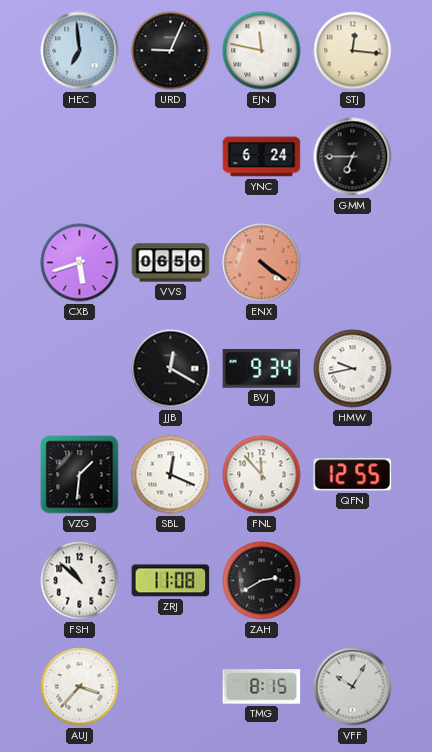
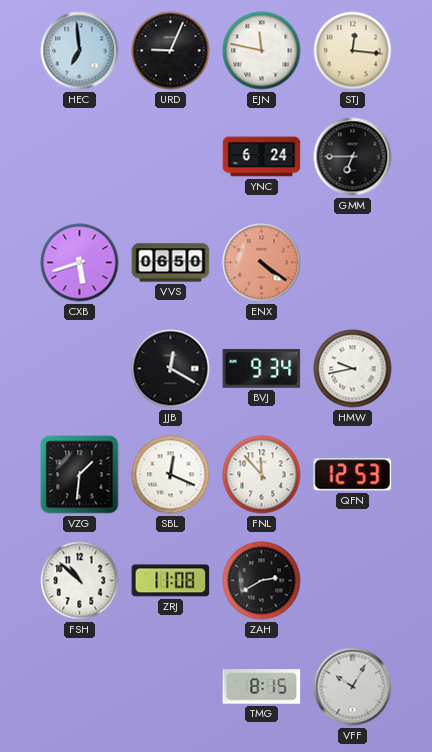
QFN: 12:55 -> 12:53 (353, 475)
AUJ: 3:37 -> none (80, 687)
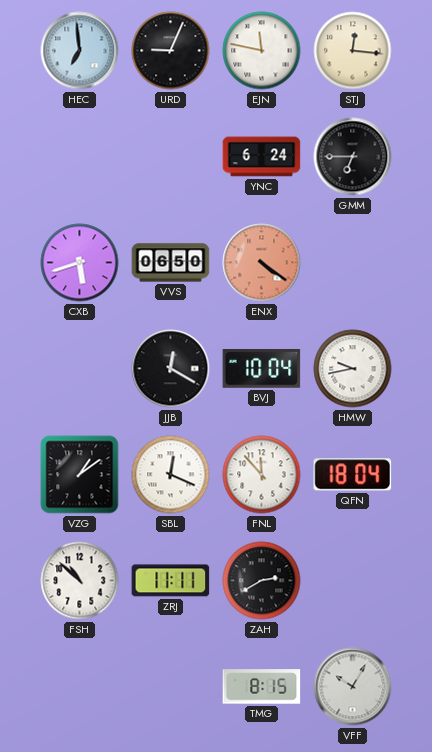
BVJ: 9:34 -> 10:04 (262, 369)
VZG: 1:31 -> 1:09 (80, 475)
QFN: 12:53 -> 18:04 (353, 475)
ZRJ: 11:08 -> 11:11 (171, 581)
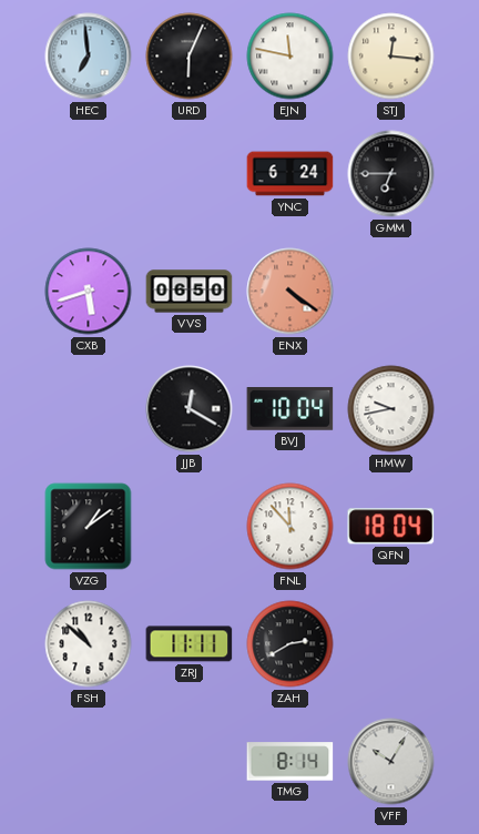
URD: 9:04 -> 6:04 (190, 57)
SBL: 12:19 -> none (171, 475)
TMG: 8:15 -> 8:14 (291, 762)
